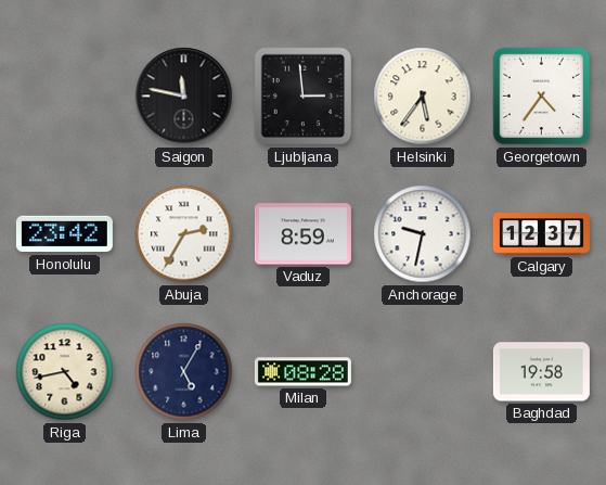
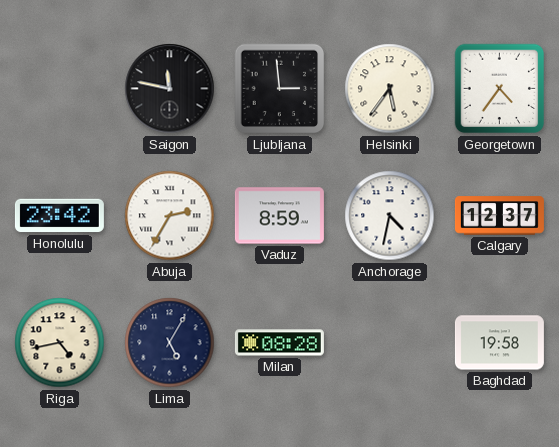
Anchorage: 9:32 -> 4:32 (390, 216)
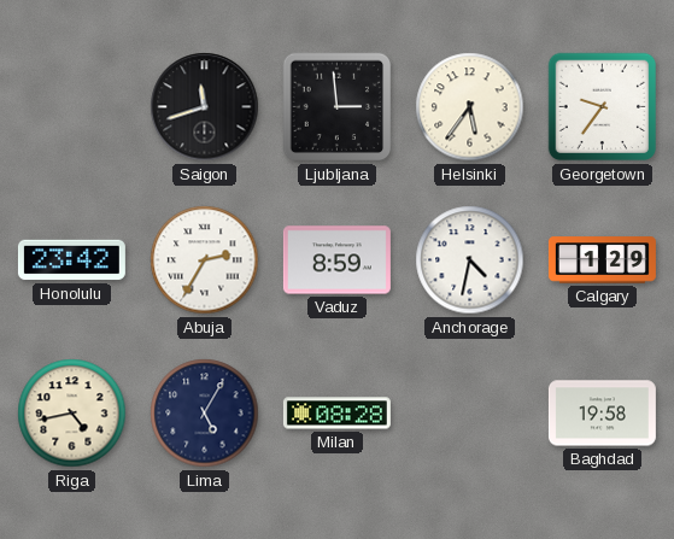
Saigon: 11:47 -> 11:42 (205, 107)
Georgetown: 4:36 -> 9:36 (603, 107)
Calgary: 12:37 -> 1:29 (602, 260)
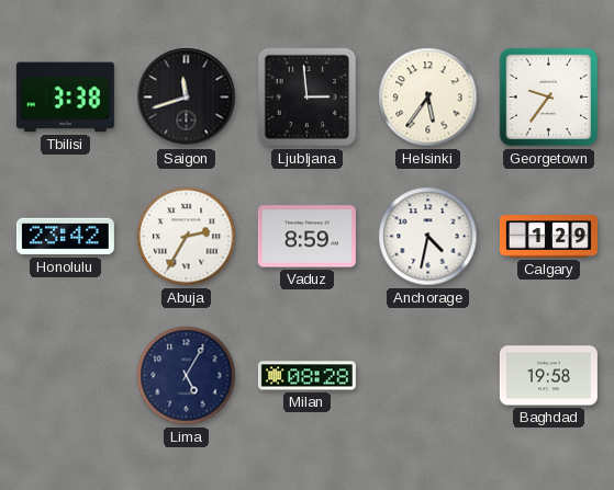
Tbilisi: none -> 3:38 (65, 98)
Riga: 4:43 -> none (72, 414)
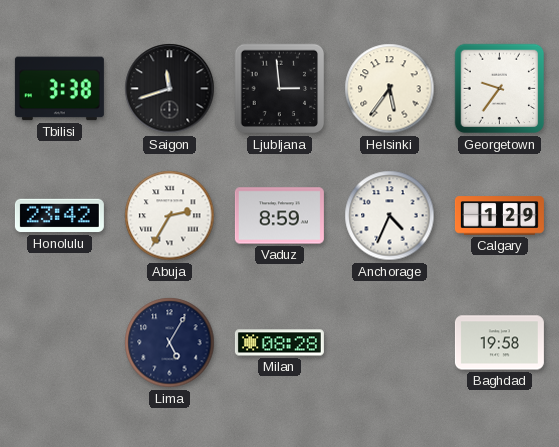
Anchorage: 4:32 -> 4:34 (390, 216)
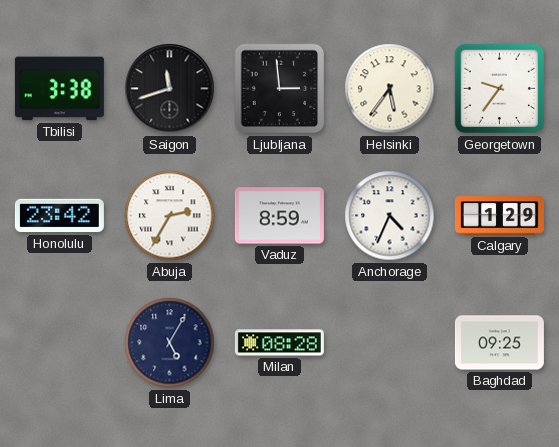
Baghdad: 19:58 -> 09:25 (499, 343)
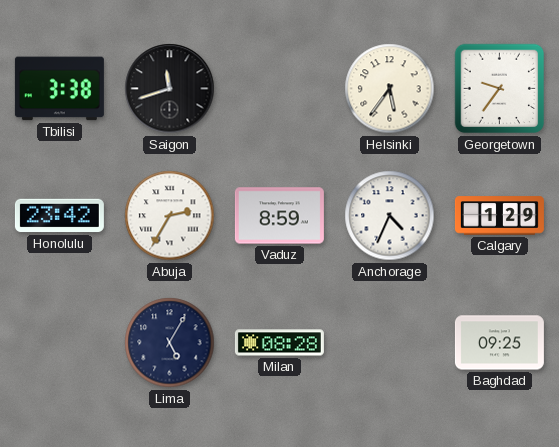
Ljubljana: 2:59 -> none (280, 89)
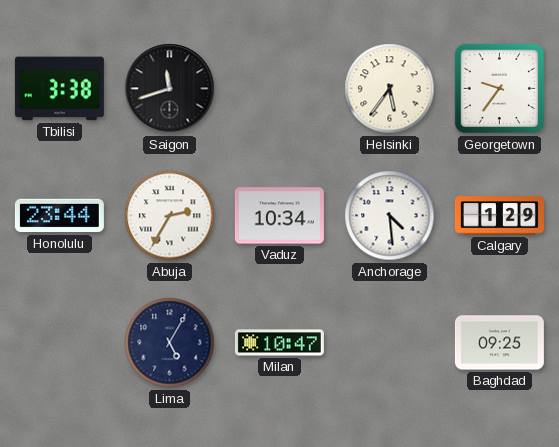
Honolulu: 23:42 -> 23:44 (59, 216)
Vaduz: 8:59 -> 10:34 (279, 216)
Anchorage: 4:34 -> 4:29 (390, 216)
Milan: 08:28 -> 10:47 (279, 343)
